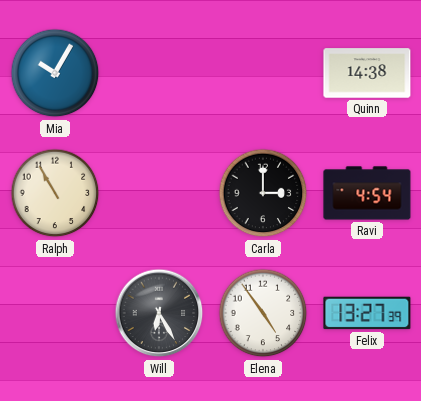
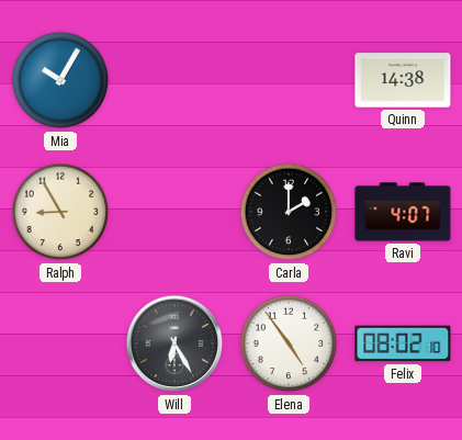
Ralph: 10:55 -> 8:55 (60, 212)
Carla: 3:00 -> 2:00 (289, 212)
Ravi: 4:54 -> 4:07 (403, 212)
Felix: 13:27 -> 08:02 (403, 343)
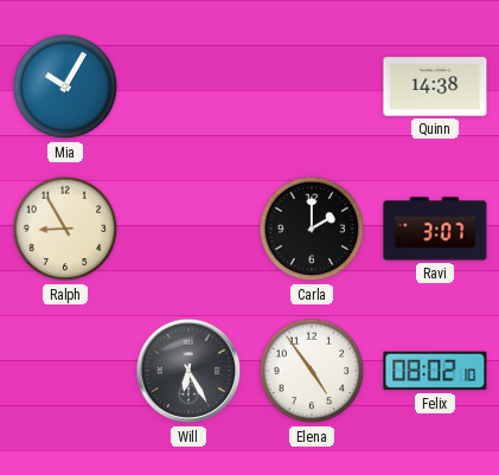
Ravi: 4:07 -> 3:07 (435, 229)
